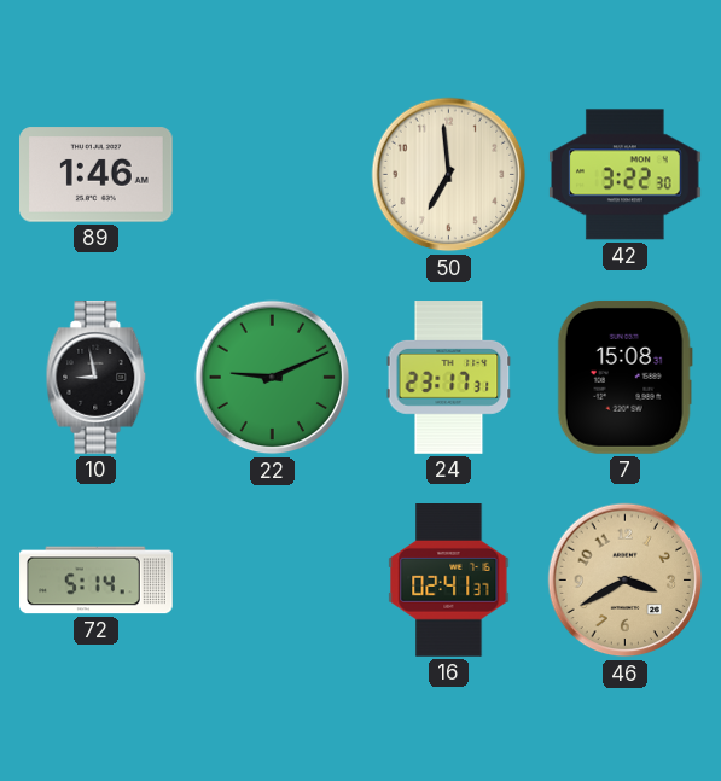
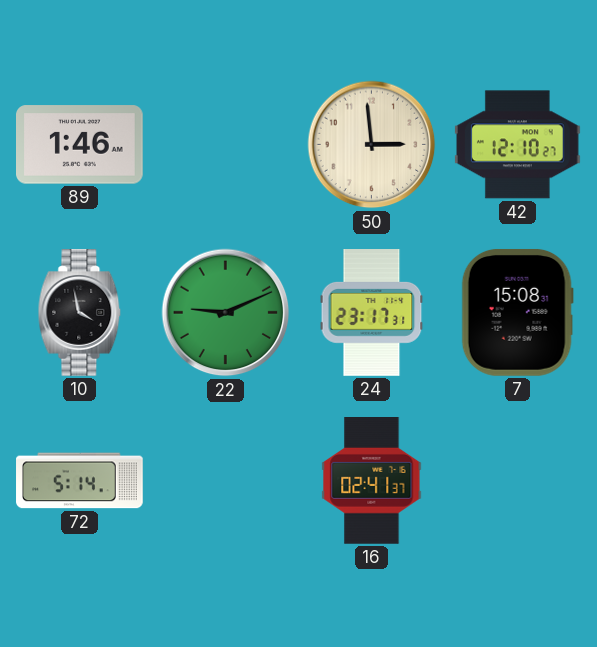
50: 6:59 -> 2:59 (372, 145)
42: 3:22 -> 12:10 (517, 145)
10: 8:58 -> 3:58 (80, 313)
46: 3:40 -> none (626, 581)
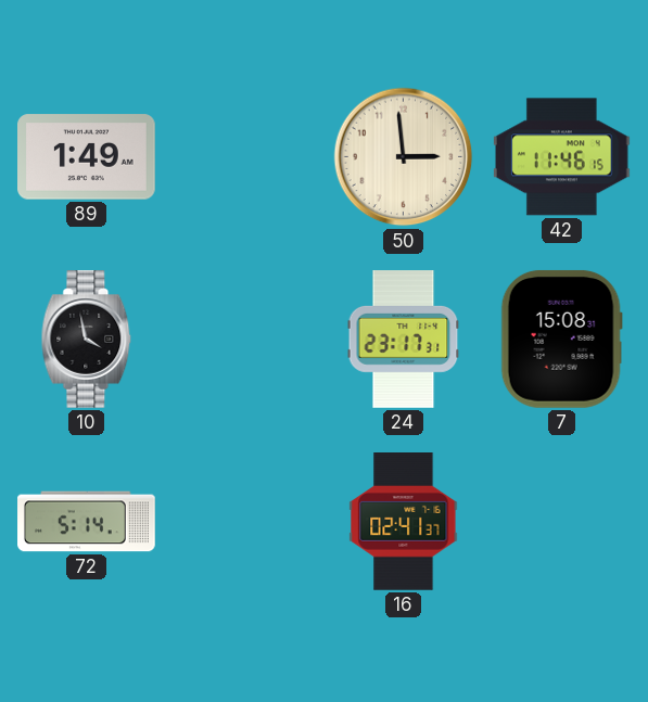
89: 1:46 -> 1:49 (87, 157)
42: 12:10 -> 11:46 (561, 157)
22: 9:11 -> none (226, 313)
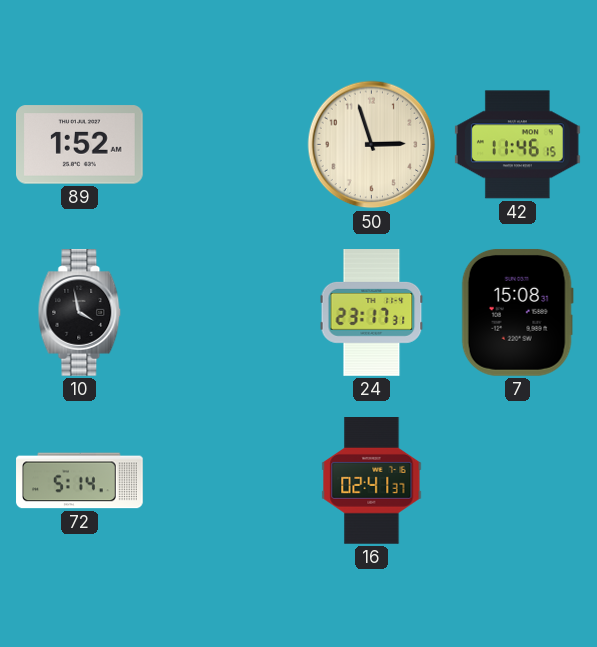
89: 1:49 -> 1:52 (80, 145)
50: 2:59 -> 2:57 (372, 145)
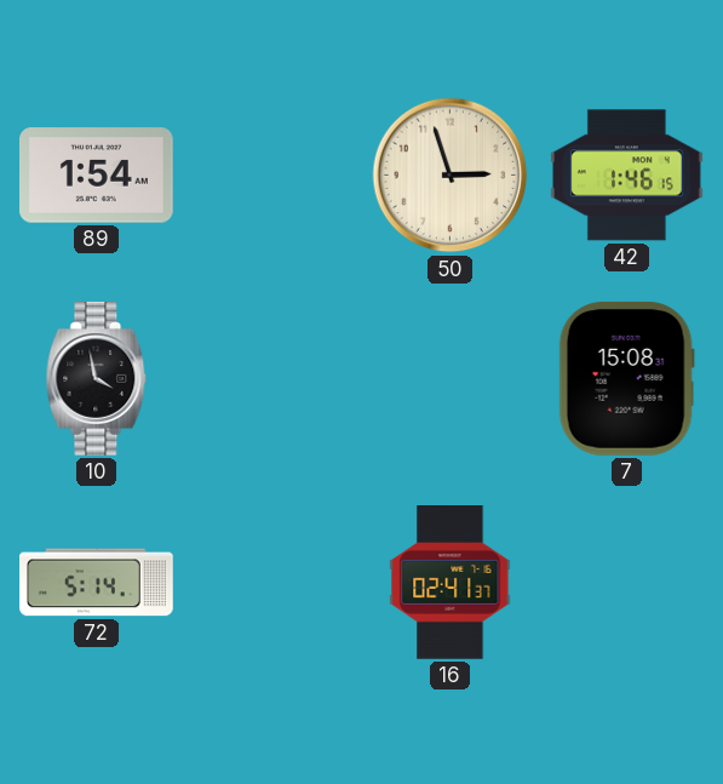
89: 1:52 -> 1:54 (97, 176)
42: 11:46 -> 1:46 (626, 176)
24: 23:17 -> none (372, 313)
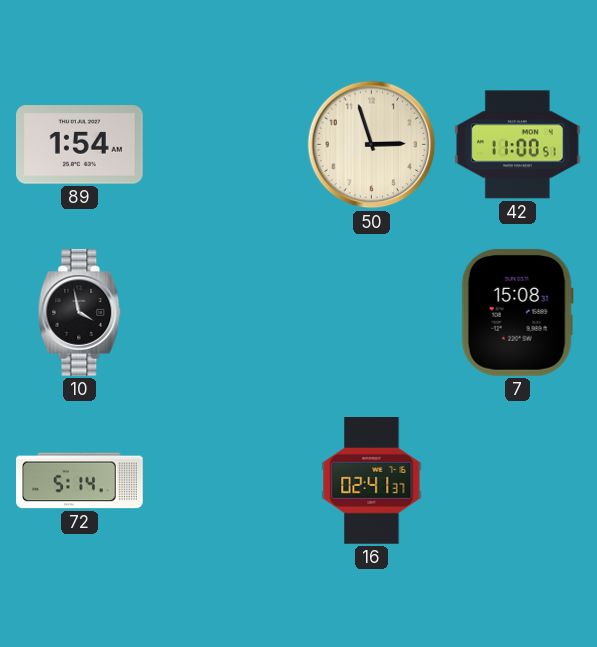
42: 1:46 -> 11:00 (517, 145)
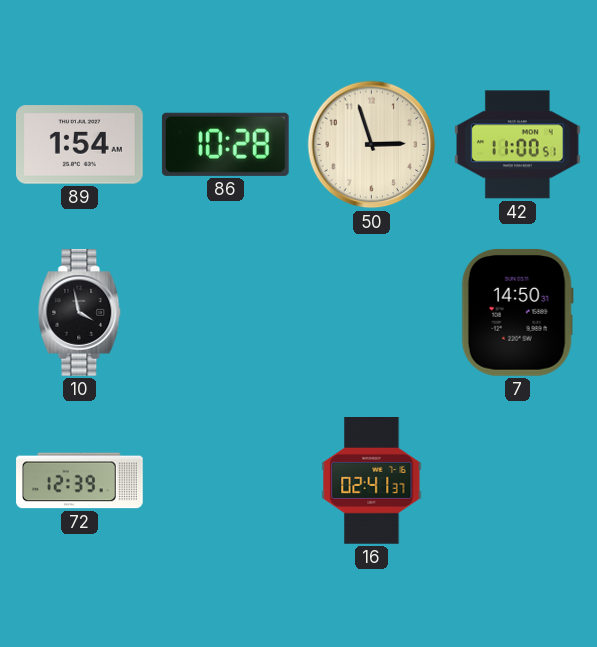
86: none -> 10:28 (225, 144)
7: 15:08 -> 14:50 (517, 312)
72: 5:14 -> 12:39 (80, 481)
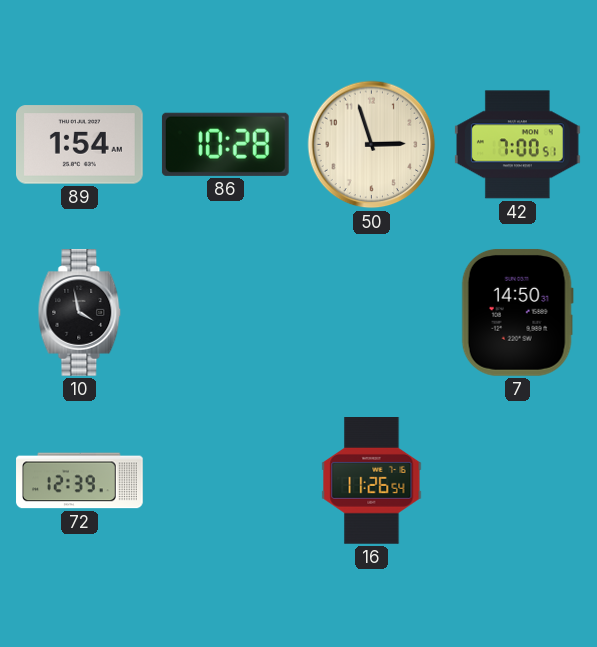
42: 11:00 -> 7:00 (517, 145)
16: 02:41 -> 11:26 (372, 481)
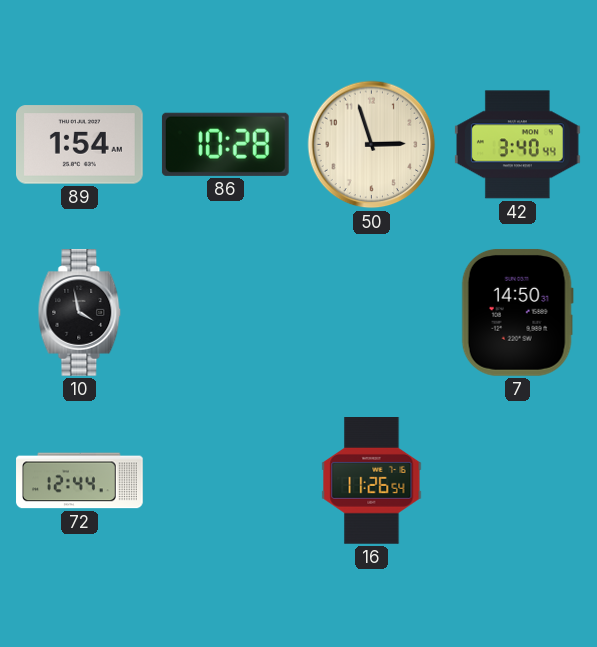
42: 7:00 -> 3:40 (517, 145)
72: 12:39 -> 12:44 (80, 481)
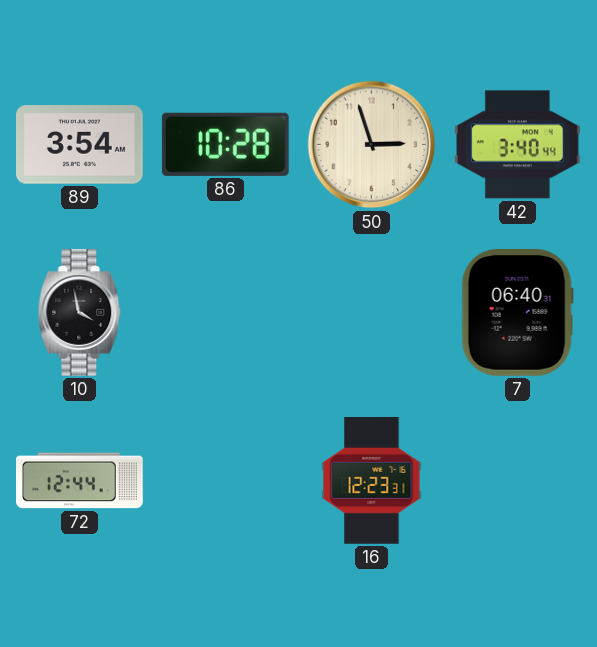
89: 1:54 -> 3:54 (80, 145)
7: 14:50 -> 06:40 (517, 312)
16: 11:26 -> 12:23 (372, 481)
